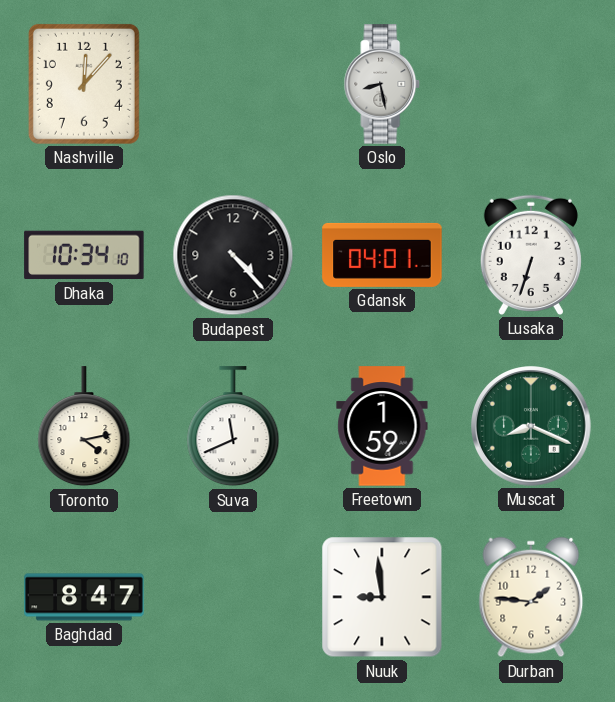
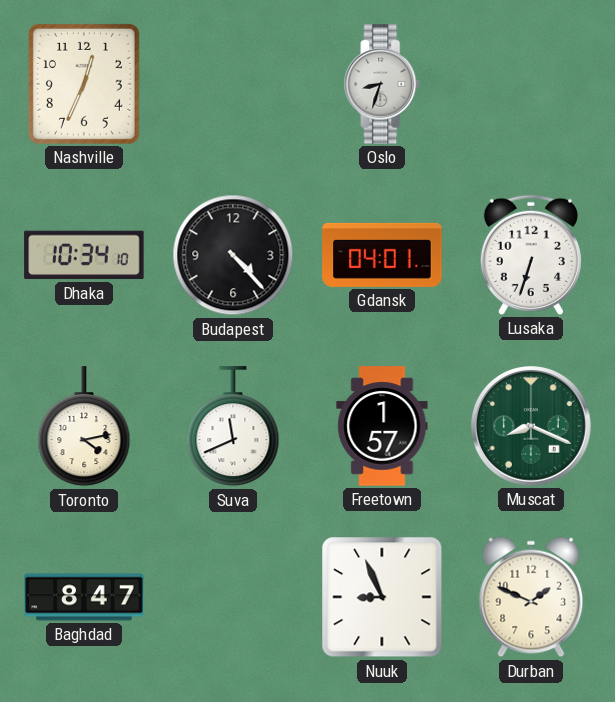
Nashville: 12:07 -> 12:34 (84, 84)
Oslo: 8:28 -> 8:33 (382, 84)
Freetown: 1:59 -> 1:57 (382, 426)
Nuuk: 8:59 -> 8:56 (382, 597)
Durban: 1:46 -> 1:49 (531, 597)
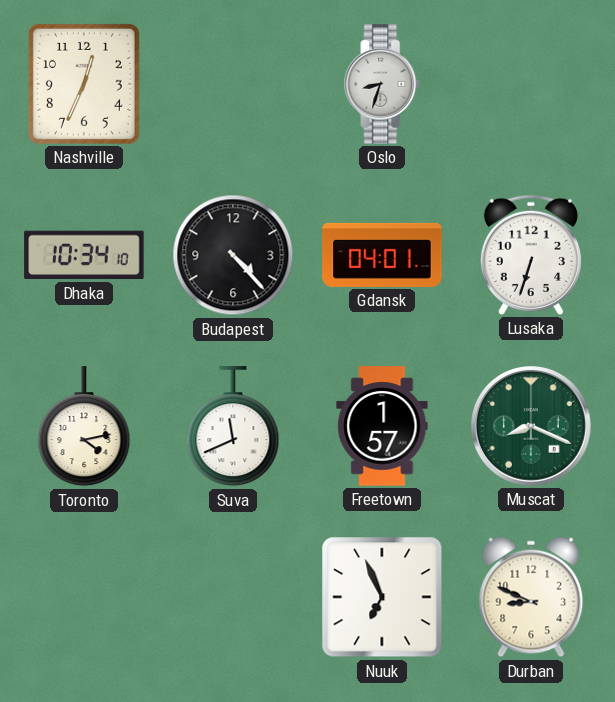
Baghdad: 8:47 -> none (84, 597)
Nuuk: 8:56 -> 6:56 (382, 597)
Durban: 1:49 -> 8:49 (531, 597)
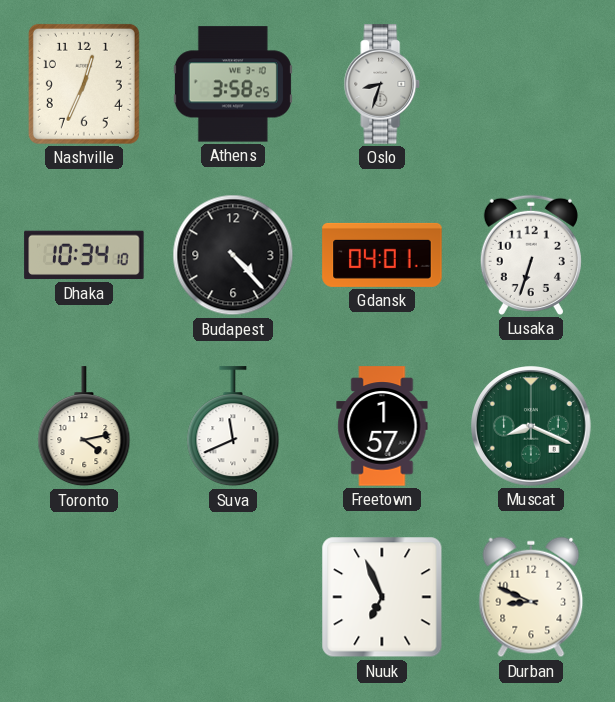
Athens: none -> 3:58 (233, 84)
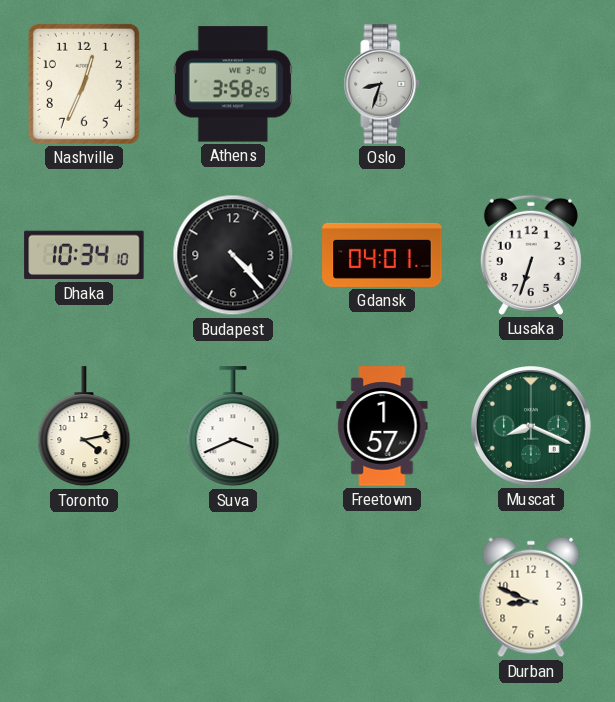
Suva: 11:41 -> 3:41 (233, 427)
Nuuk: 6:56 -> none (382, 597)
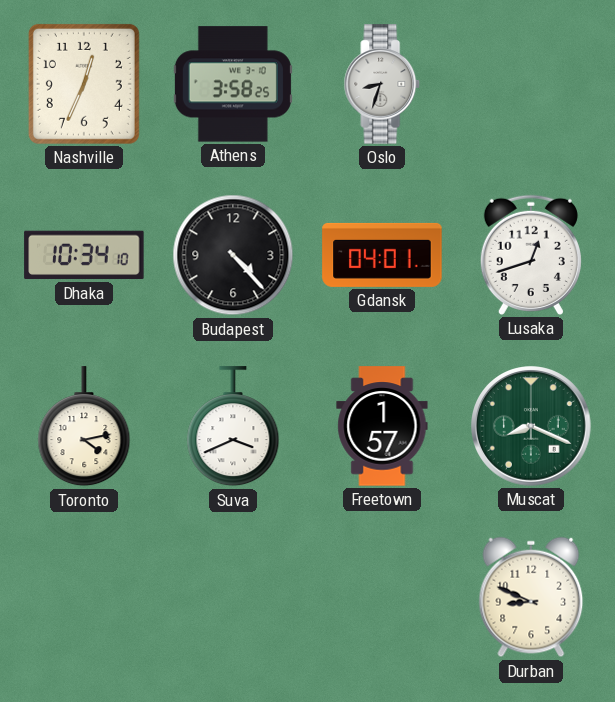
Lusaka: 6:33 -> 12:42 (531, 255)
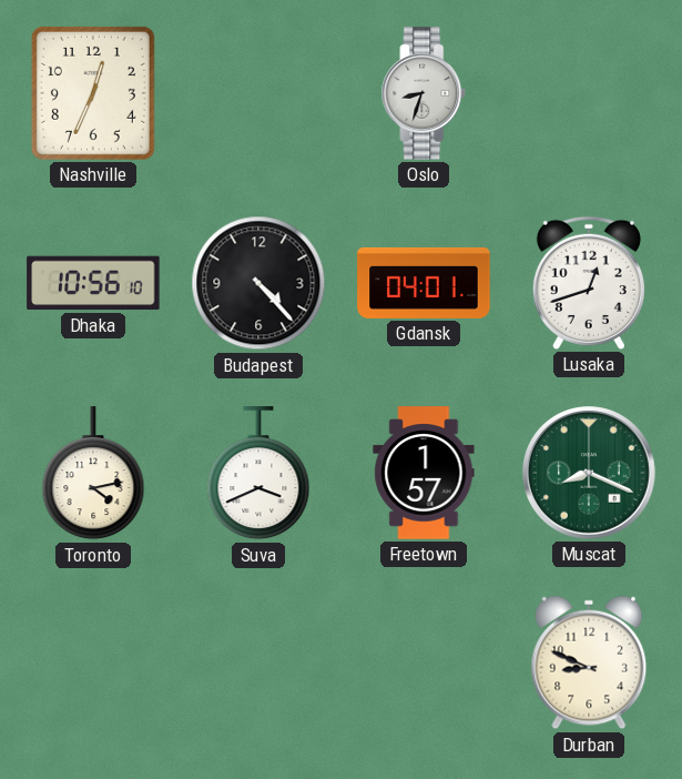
Athens: 3:58 -> none (233, 84)
Dhaka: 10:34 -> 10:56 (93, 283)
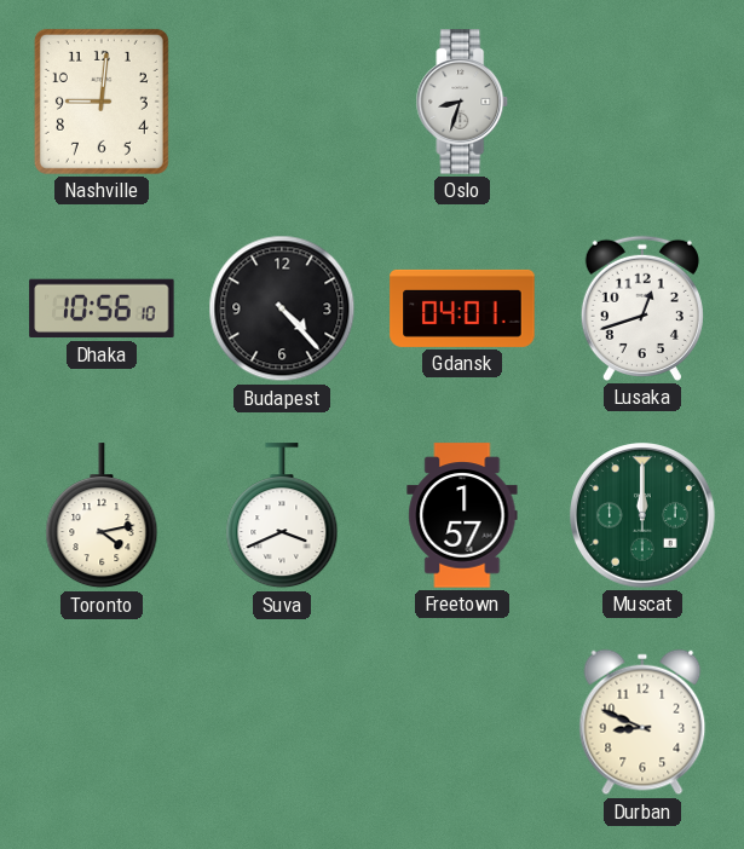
Nashville: 12:34 -> 9:01 (102, 102)
Muscat: 8:19 -> 12:00 (642, 515)
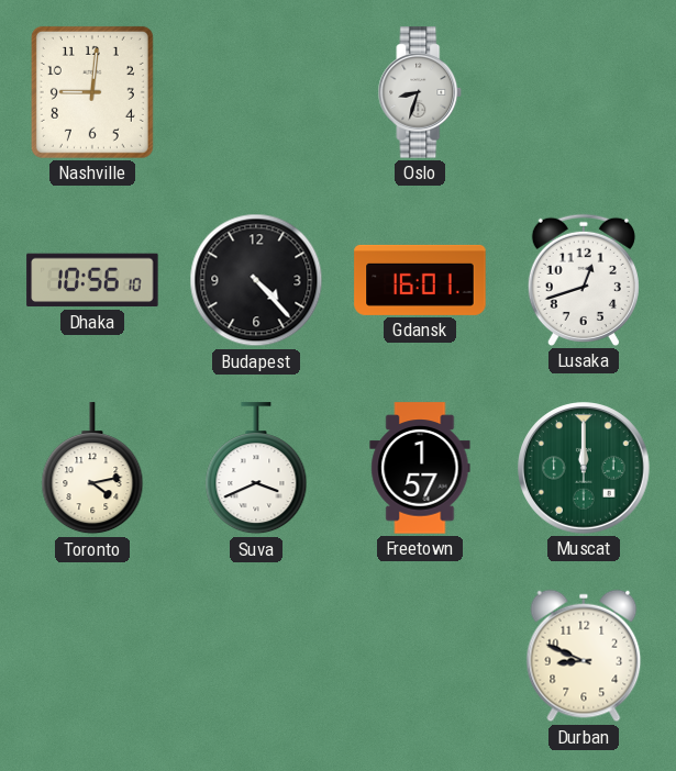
Gdansk: 04:01 -> 16:01 (420, 280)
